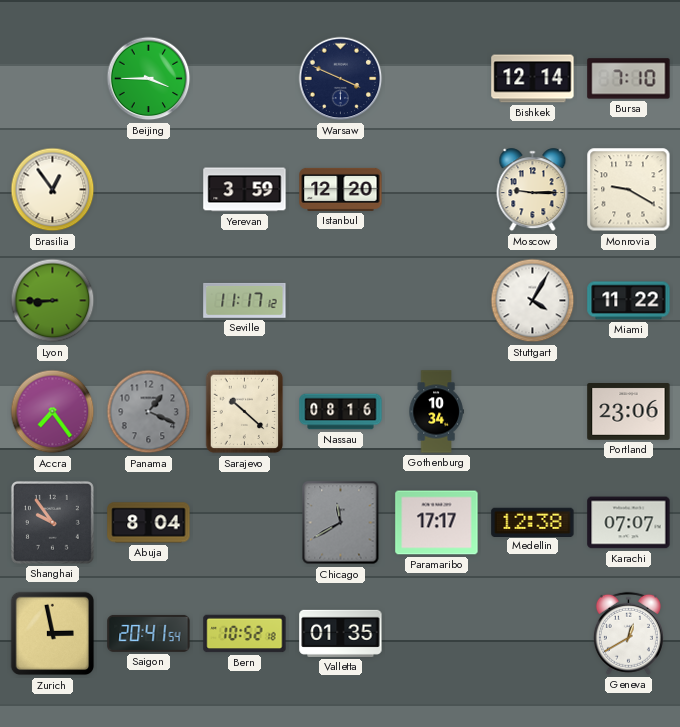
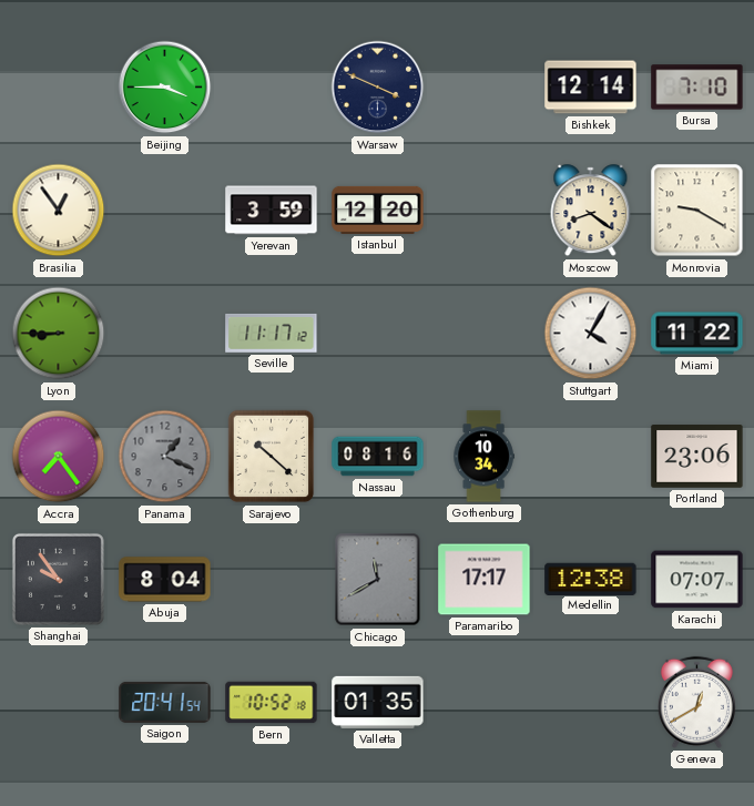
Moscow: 9:15 -> 8:21 (591, 211)
Zurich: 2:58 -> none (53, 634)
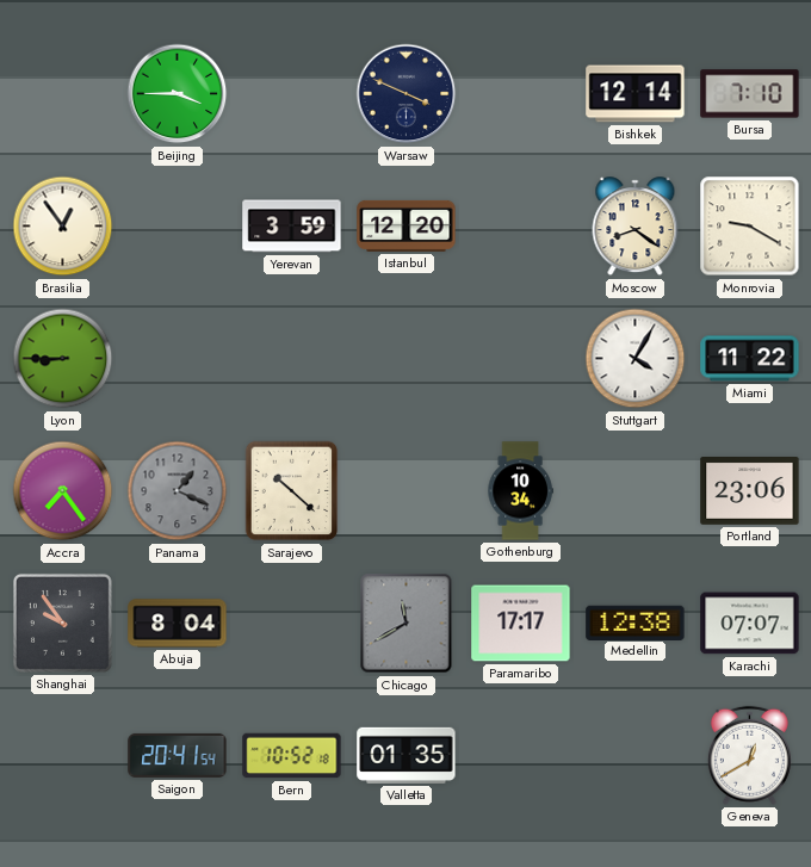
Seville: 11:17 -> none (272, 333)
Nassau: 08:16 -> none (378, 457)
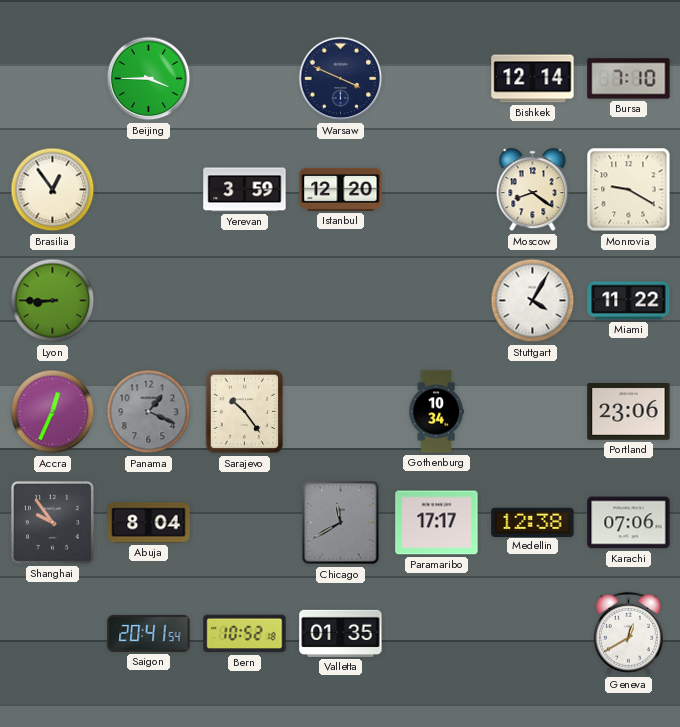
Accra: 7:24 -> 12:34 (53, 412)
Sarajevo: 10:22 -> 10:24 (245, 412)
Karachi: 07:07 -> 07:06 (629, 523)
